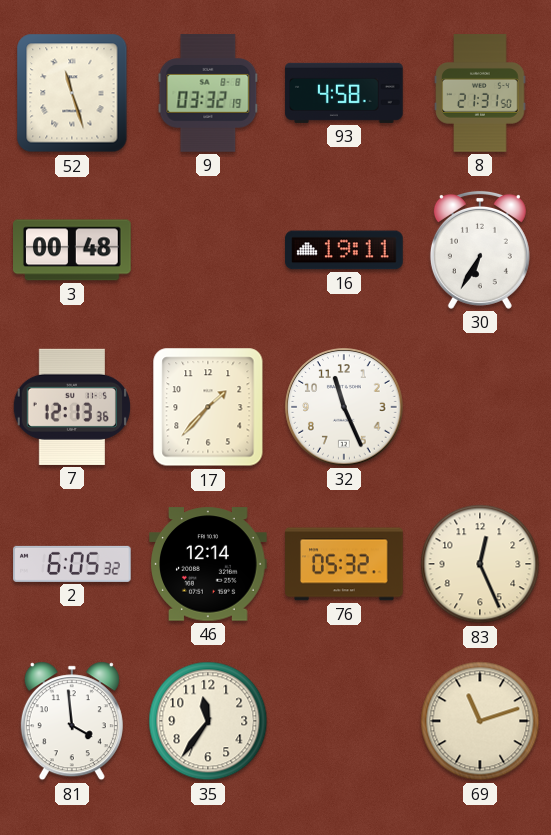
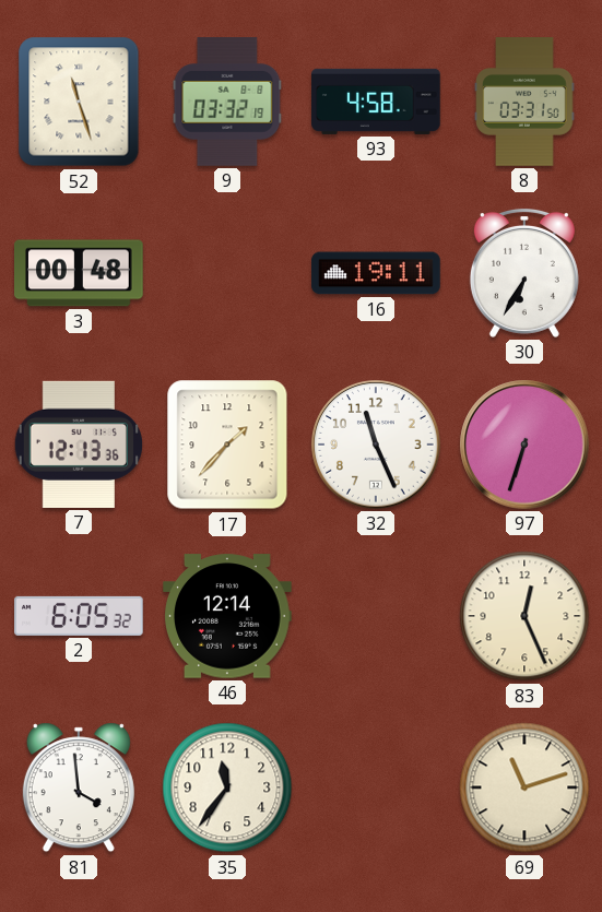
8: 21:31 -> 03:31 (524, 102)
97: none -> 6:33 (524, 445)
76: 05:32 -> none (344, 564)
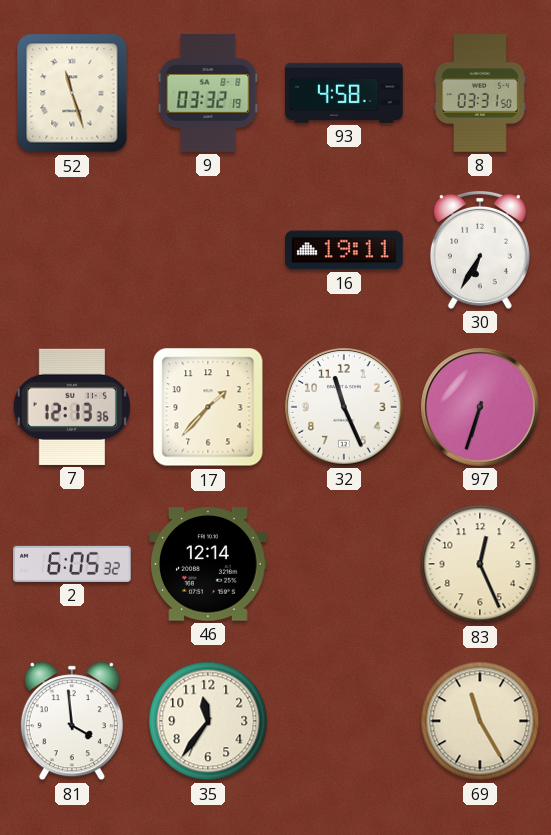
3: 00:48 -> none (80, 273)
69: 11:12 -> 11:25 (480, 721)
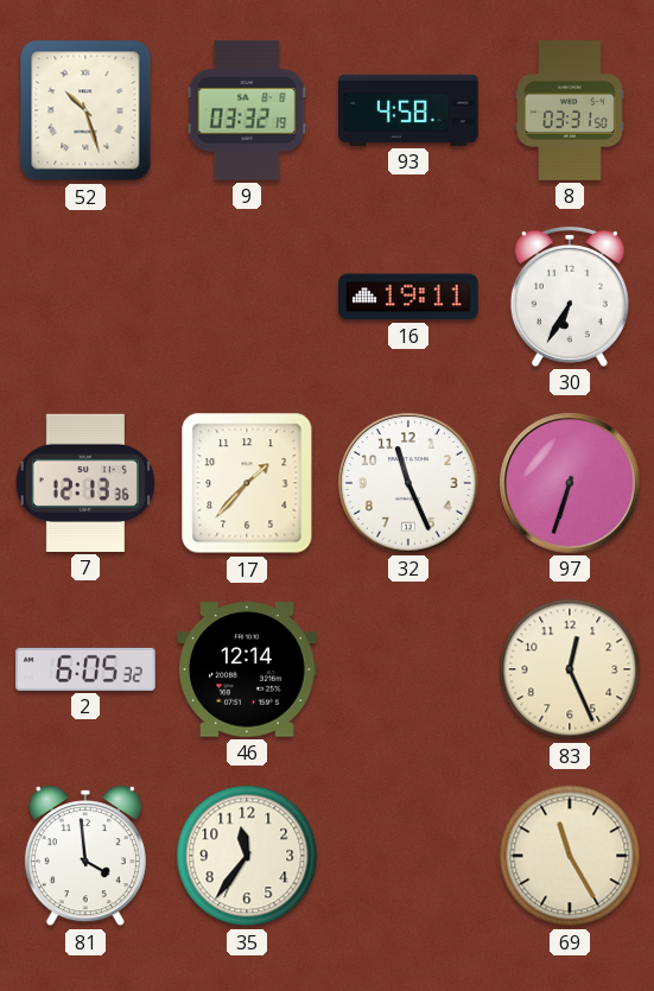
52: 11:27 -> 10:27 (85, 110)
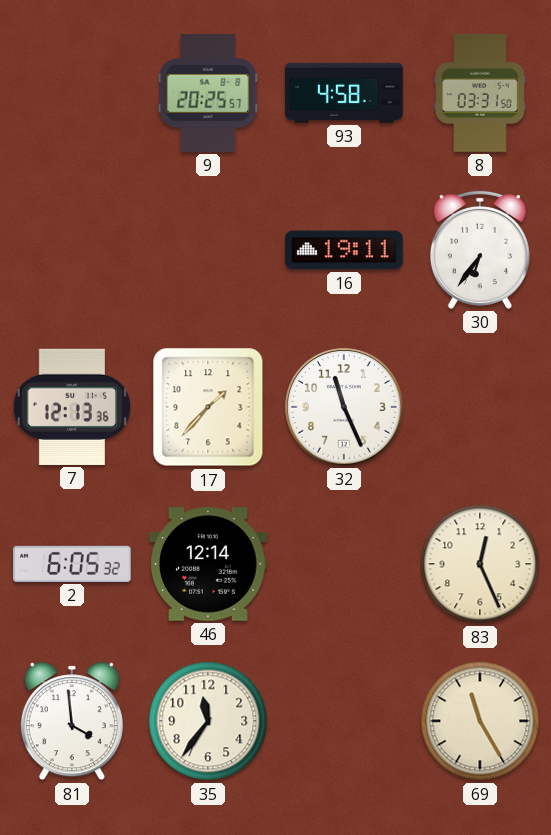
52: 10:27 -> none (85, 110)
9: 03:32 -> 20:25 (208, 93)
30: 6:35 -> 6:36 (480, 250)
97: 6:33 -> none (570, 483)
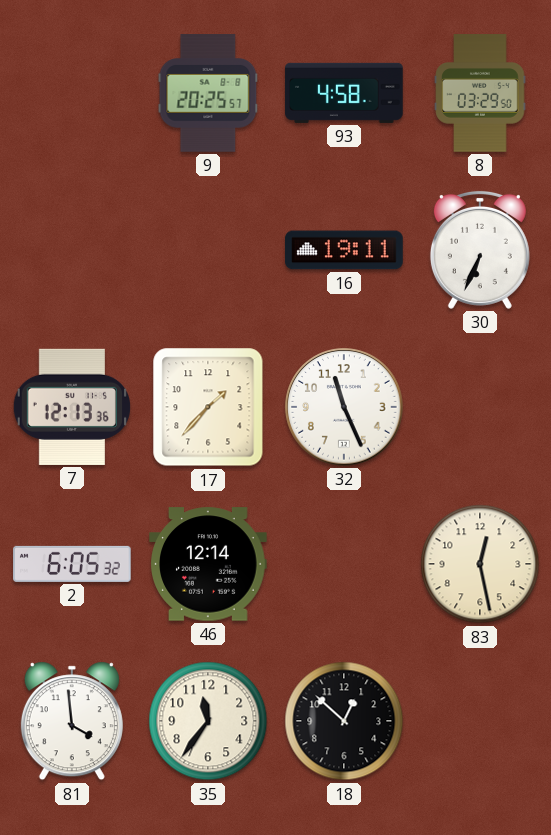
8: 03:31 -> 03:29 (480, 93)
30: 6:36 -> 6:34 (480, 250)
83: 12:26 -> 12:28 (480, 564)
18: none -> 12:52 (344, 721)
69: 11:25 -> none (480, 721)
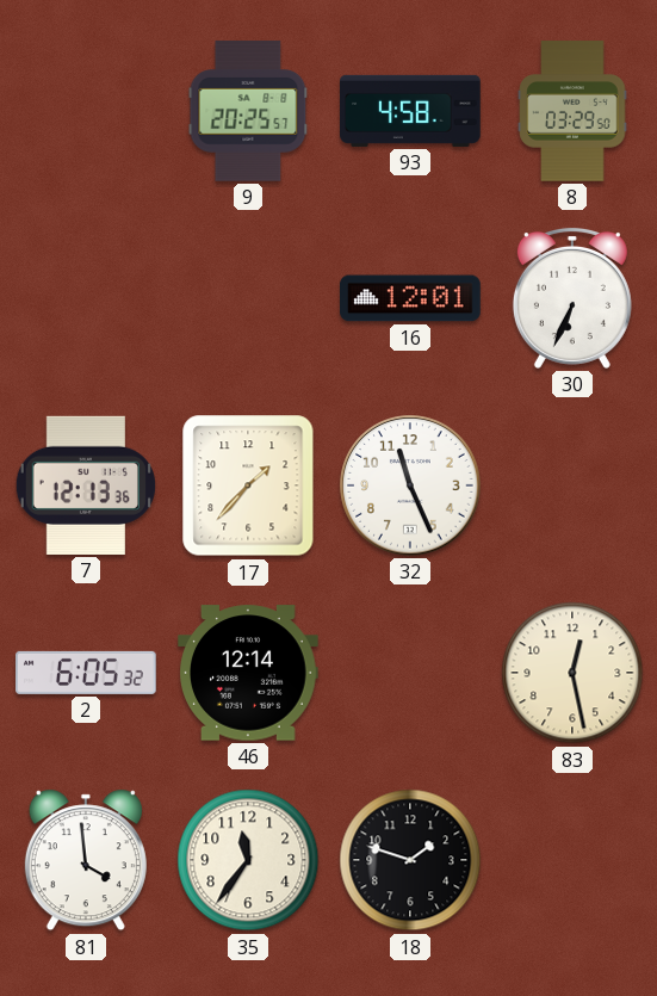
16: 19:11 -> 12:01 (410, 298)
18: 12:52 -> 1:48 (410, 860)
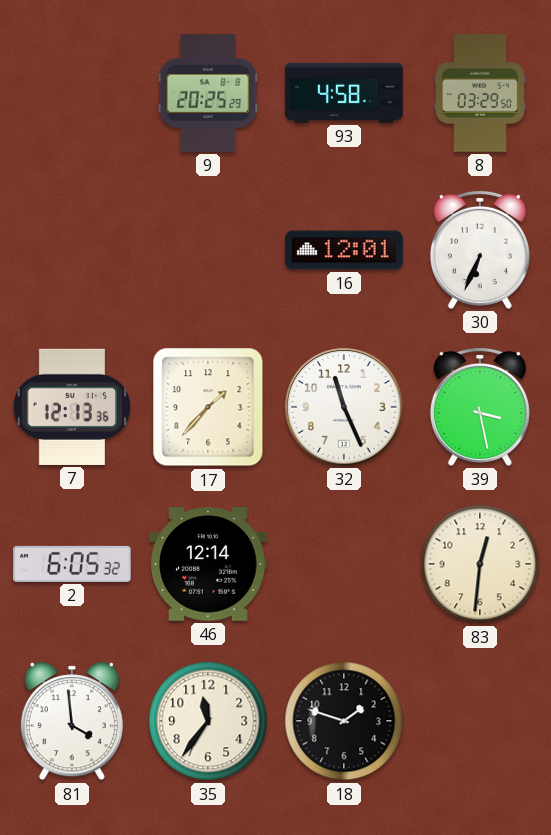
9: 20:25:57 -> 20:25:29 (208, 93)
39: none -> 3:28 (480, 407)
83: 12:28 -> 12:31 (480, 564)
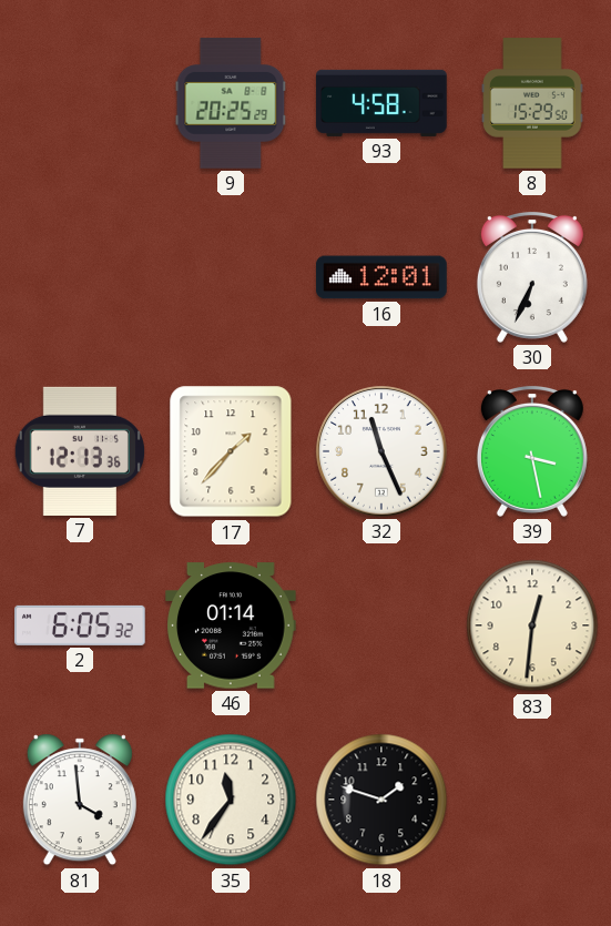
8: 03:29 -> 15:29 (532, 103)
46: 12:14 -> 01:14 (231, 625)
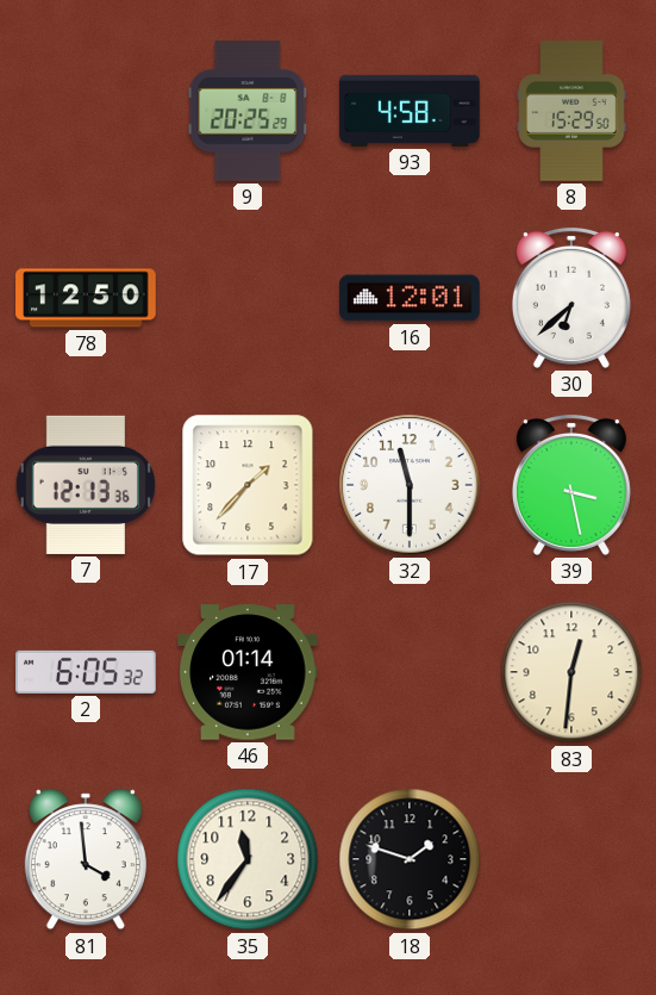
78: none -> 12:50 (86, 298)
30: 6:34 -> 6:38 (571, 298)
32: 11:26 -> 11:30 (410, 485)
